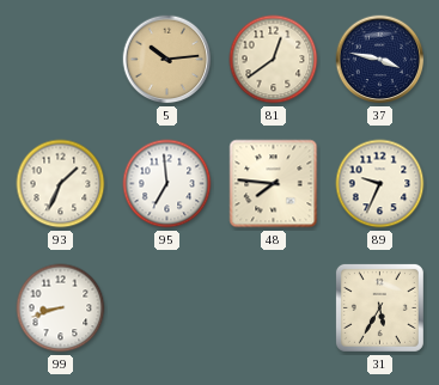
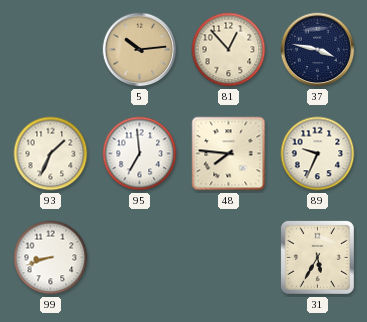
81: 12:39 -> 12:53 (229, 50)
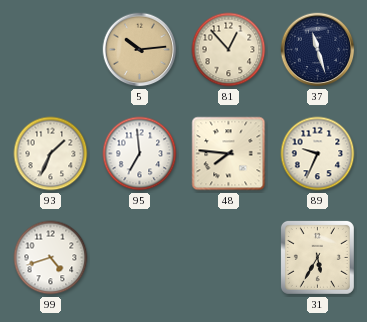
37: 3:47 -> 11:27 (318, 50)
99: 8:42 -> 4:42 (51, 258)
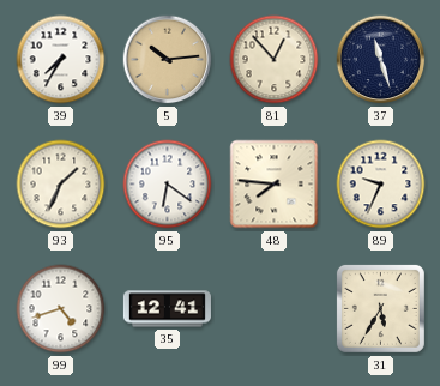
39: none -> 7:35 (61, 60)
95: 6:59 -> 6:21 (168, 185)
35: none -> 12:41 (167, 309)
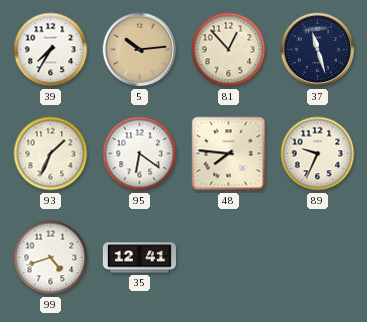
31: 5:35 -> none (380, 308)
